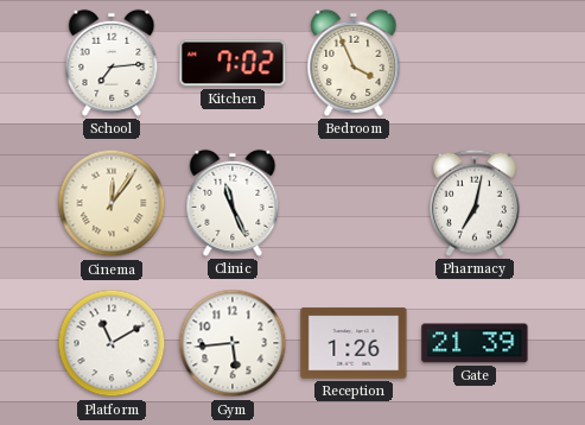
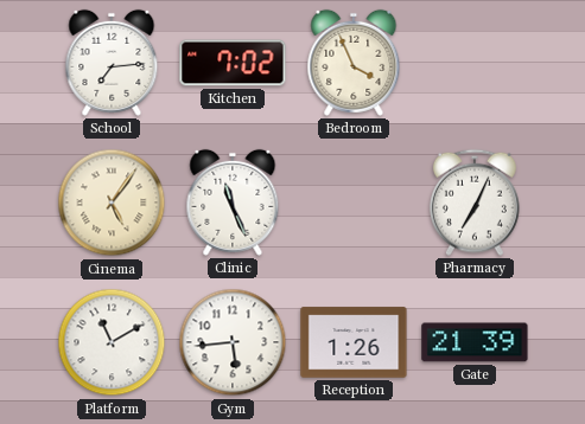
Cinema: 12:06 -> 5:06 (112, 203)
Pharmacy: 7:02 -> 7:04 (475, 203)
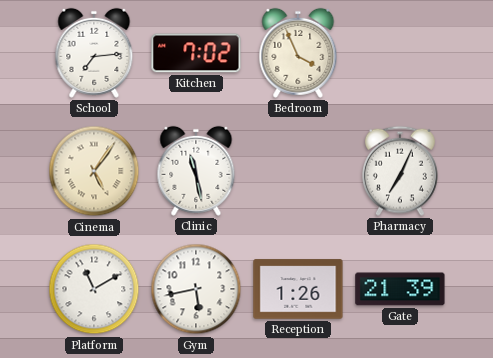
Clinic: 11:26 -> 11:28 (196, 171)
Gym: 5:44 -> 5:43 (196, 289)
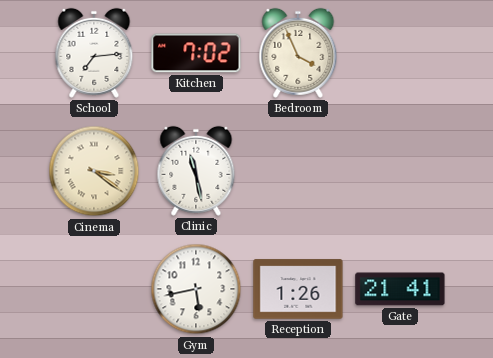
Cinema: 5:06 -> 3:21 (94, 171)
Pharmacy: 7:04 -> none (400, 171)
Platform: 11:10 -> none (94, 289)
Gate: 21:39 -> 21:41 (400, 289)
